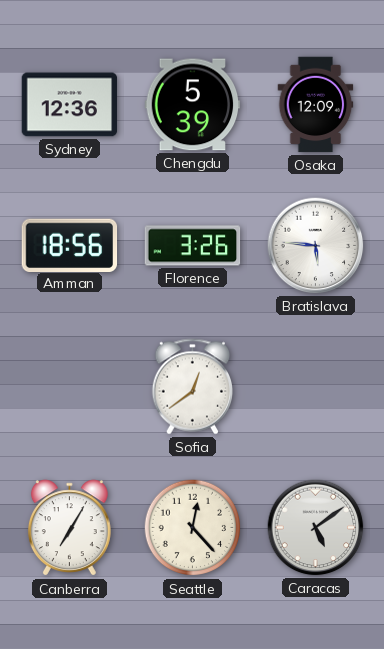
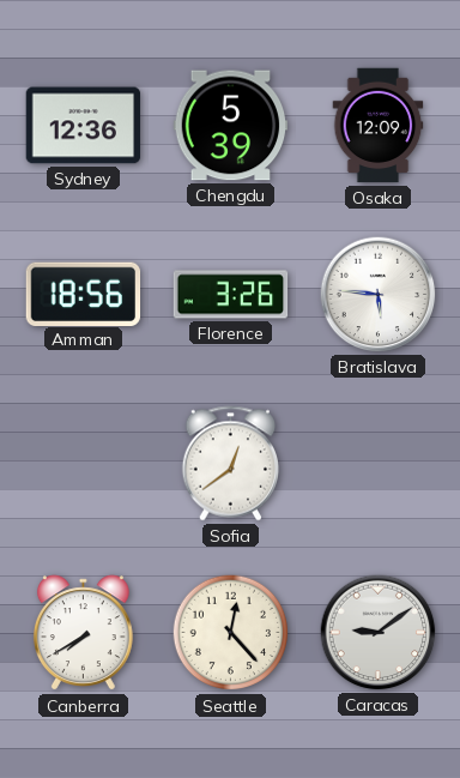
Canberra: 7:05 -> 7:40 (83, 633)
Caracas: 5:09 -> 9:09 (379, 633)
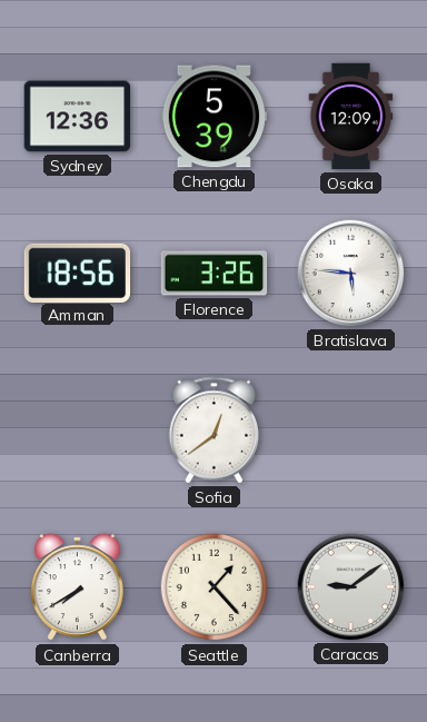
Seattle: 12:23 -> 1:23 (215, 587)
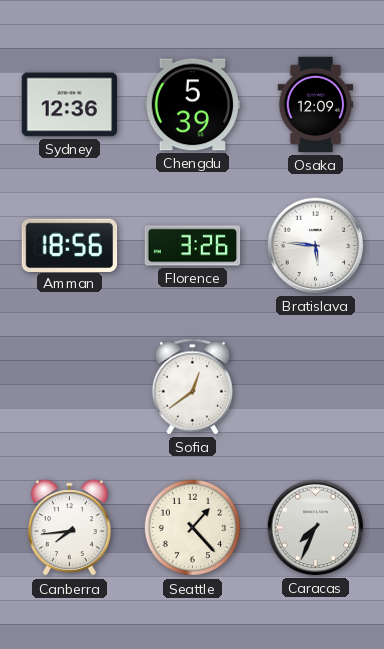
Canberra: 7:40 -> 7:44 (69, 528)
Caracas: 9:09 -> 7:34 (316, 528)
